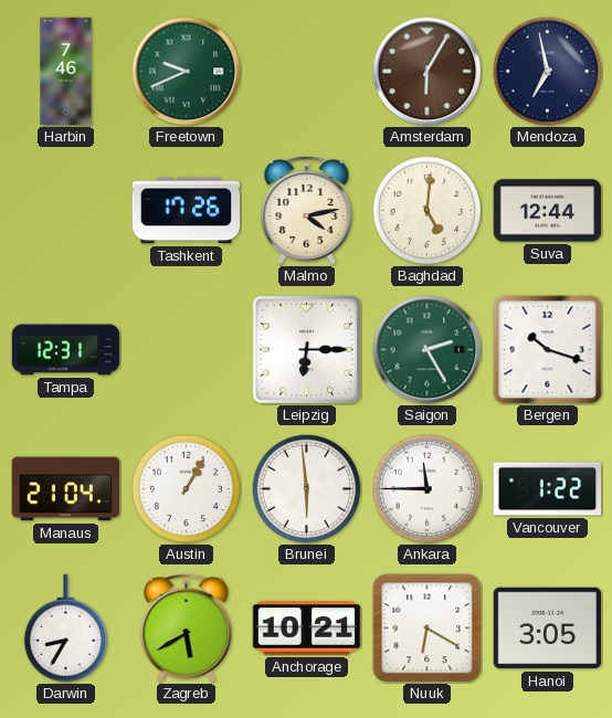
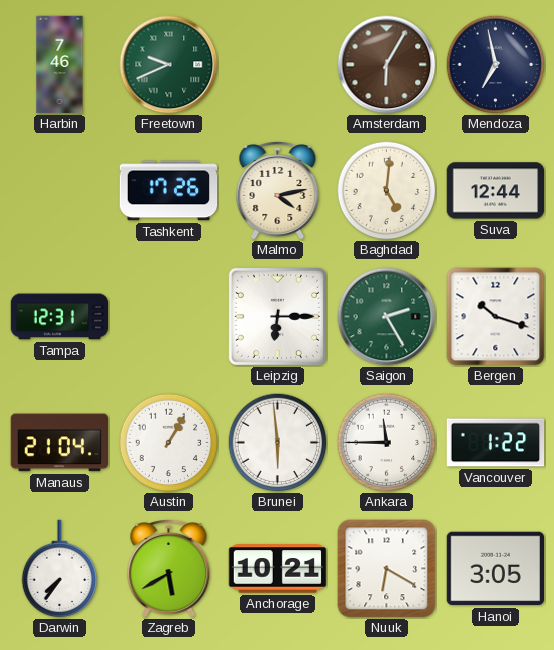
Darwin: 8:35 -> 7:36 (60, 569)
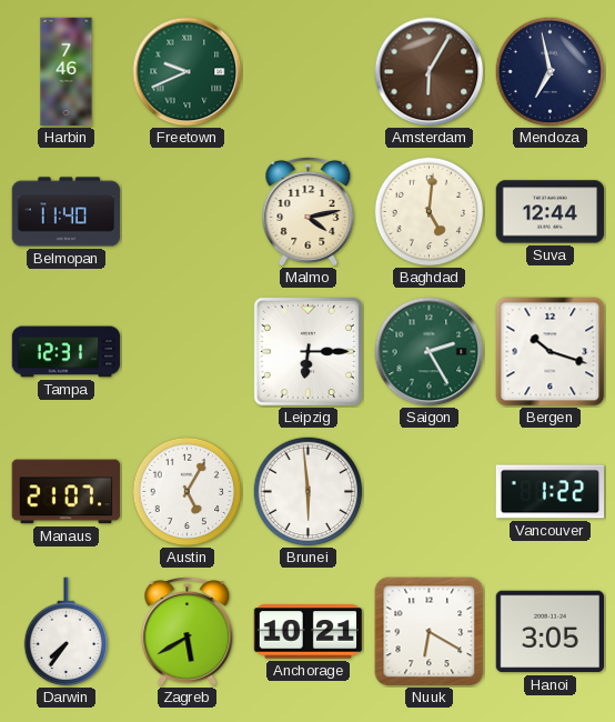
Belmopan: none -> 11:40 (67, 212)
Tashkent: 17:26 -> none (169, 191)
Manaus: 21:04 -> 21:07 (65, 492)
Austin: 1:05 -> 5:05 (188, 492)
Ankara: 11:45 -> none (387, 443)
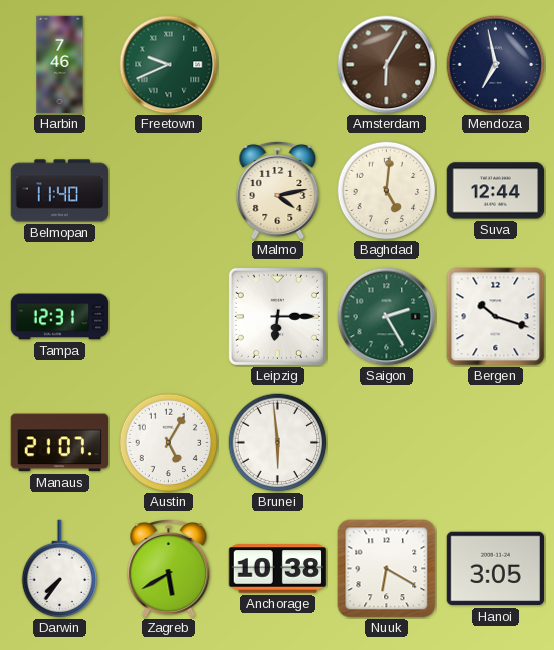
Vancouver: 1:22 -> none (551, 492)
Anchorage: 10:21 -> 10:38 (278, 569)
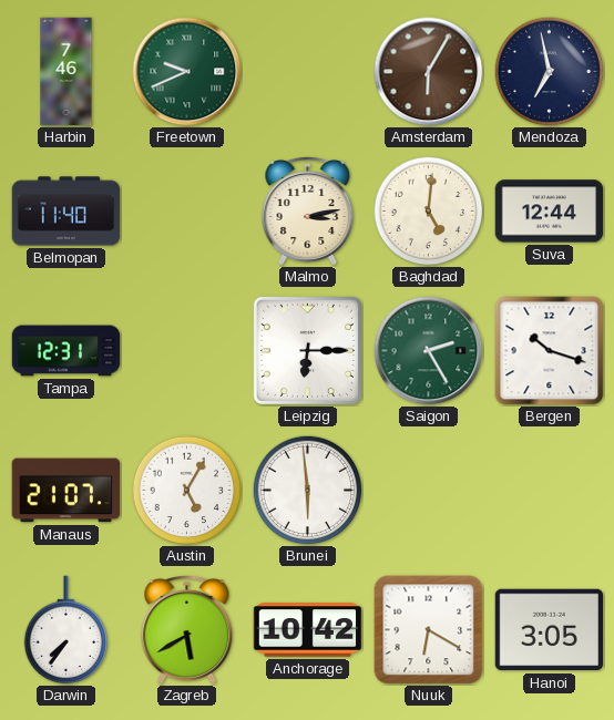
Malmo: 4:13 -> 3:13 (308, 212)
Anchorage: 10:38 -> 10:42 (308, 630)
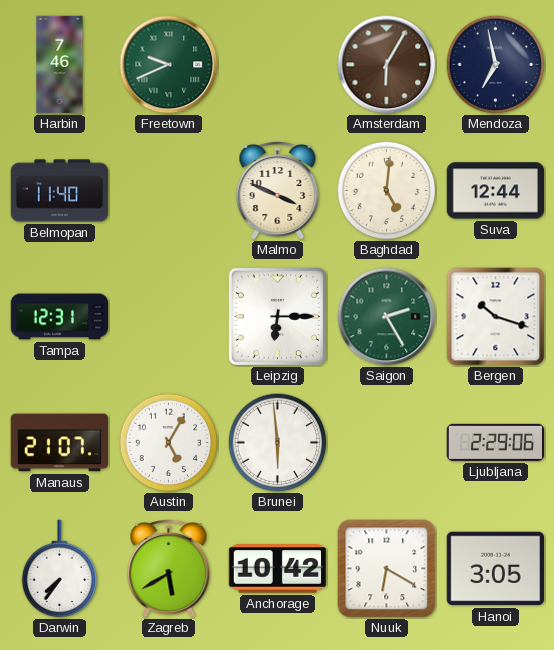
Malmo: 3:13 -> 3:49 (278, 191)
Ljubljana: none -> 2:29 (496, 442)
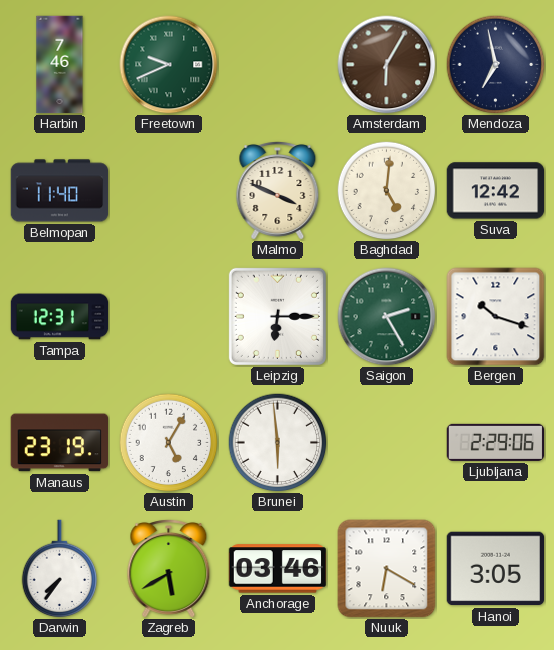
Suva: 12:44 -> 12:42 (496, 191)
Manaus: 21:07 -> 23:19 (59, 443)
Anchorage: 10:42 -> 03:46 (278, 569)
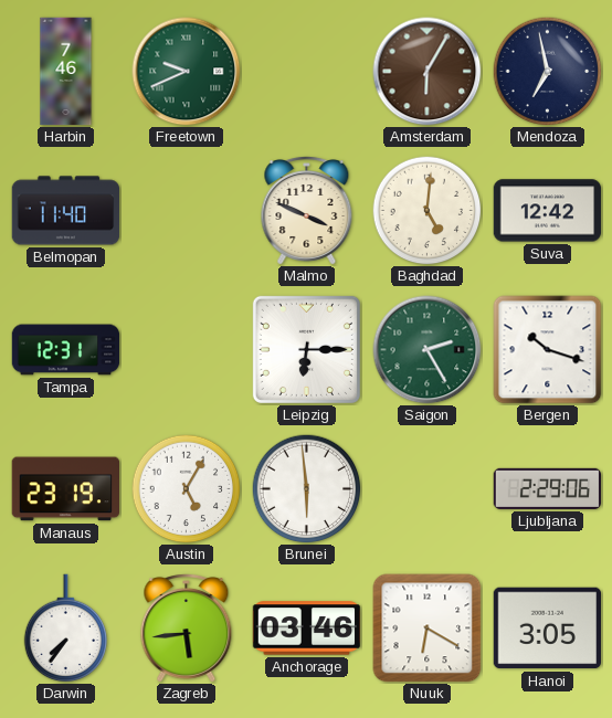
Zagreb: 5:40 -> 5:44 (187, 629)
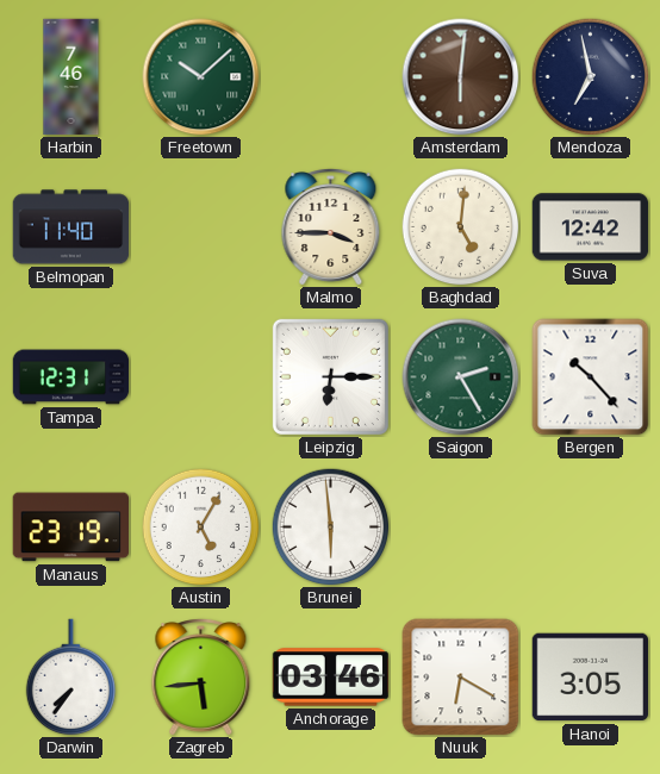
Freetown: 9:41 -> 10:08 (201, 77)
Amsterdam: 6:05 -> 6:01 (461, 77)
Malmo: 3:49 -> 3:45 (331, 227)
Bergen: 10:18 -> 10:23 (591, 377)
Ljubljana: 2:29 -> none (548, 488)
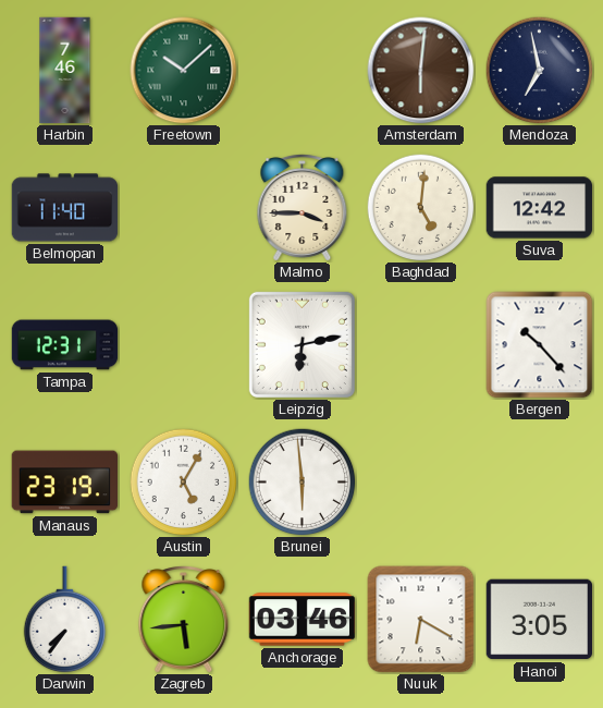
Leipzig: 6:15 -> 6:13 (301, 344)
Saigon: 2:25 -> none (461, 377)
